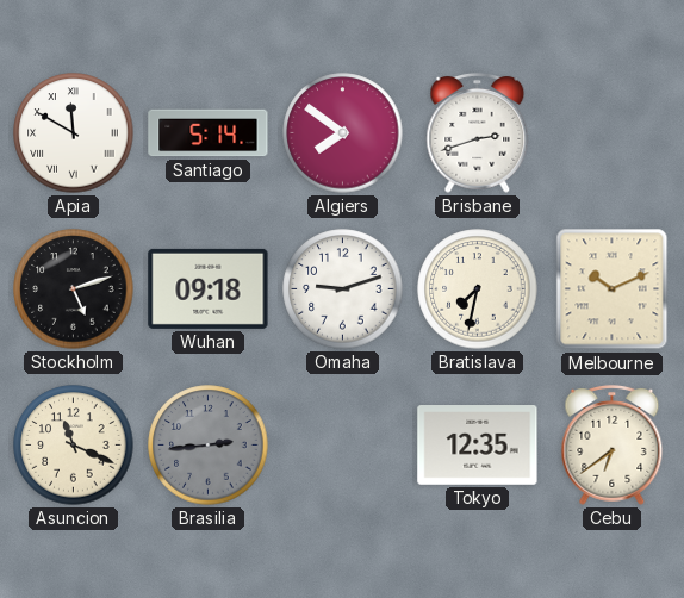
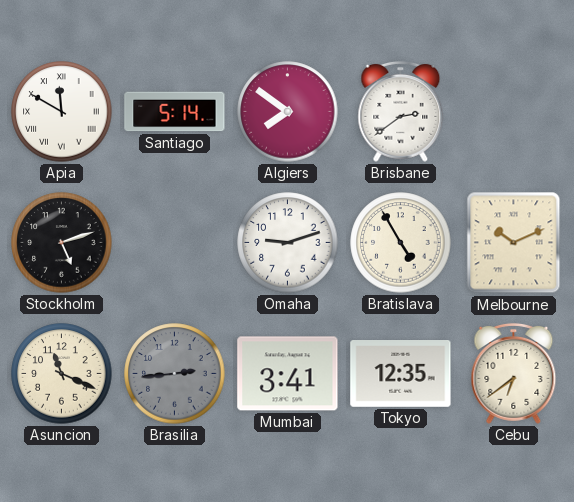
Brisbane: 2:42 -> 2:39 (401, 111)
Wuhan: 09:18 -> none (209, 288)
Bratislava: 7:32 -> 4:55 (401, 243)
Mumbai: none -> 3:41 (288, 374)
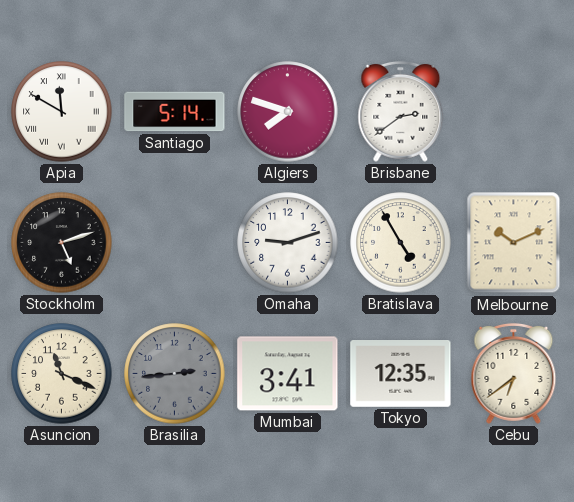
Algiers: 7:51 -> 7:48 (288, 112)
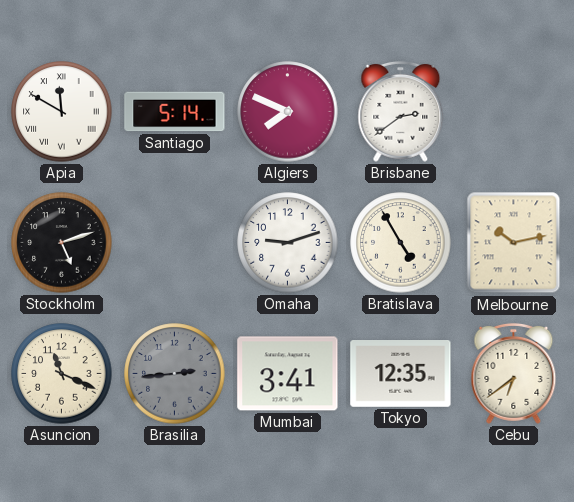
Algiers: 7:48 -> 7:49 (288, 112)
Melbourne: 10:11 -> 10:13 (514, 243)
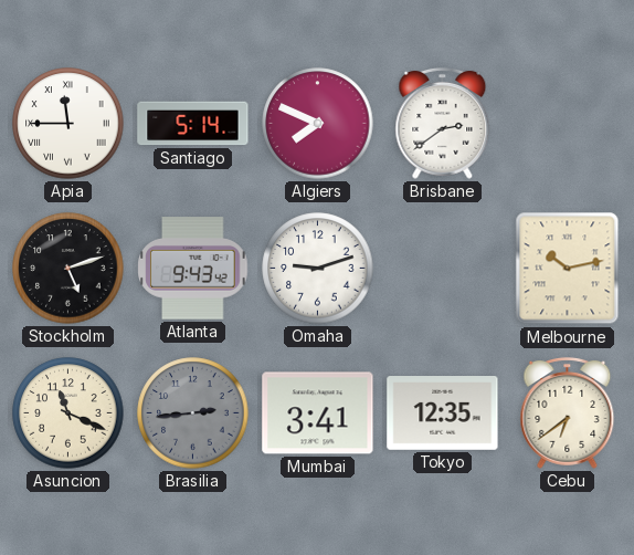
Apia: 11:50 -> 11:45 (68, 124)
Atlanta: none -> 9:43 (193, 269)
Bratislava: 4:55 -> none (401, 243)
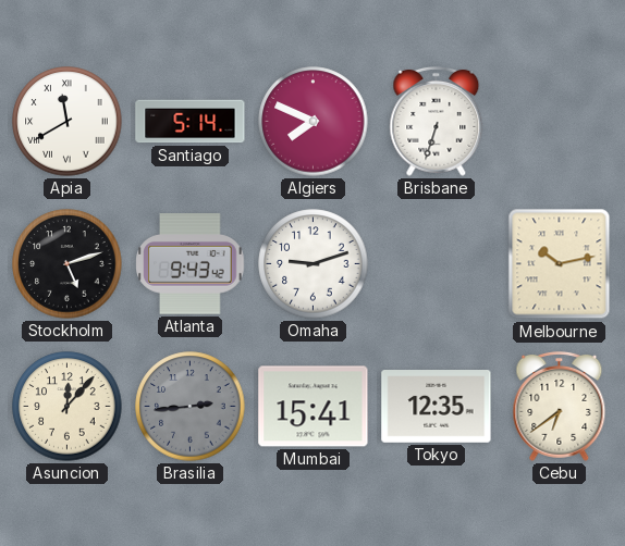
Apia: 11:45 -> 11:40 (68, 122)
Brisbane: 2:39 -> 6:33 (437, 121)
Asuncion: 11:19 -> 12:07 (68, 407)
Mumbai: 3:41 -> 15:41 (314, 407)
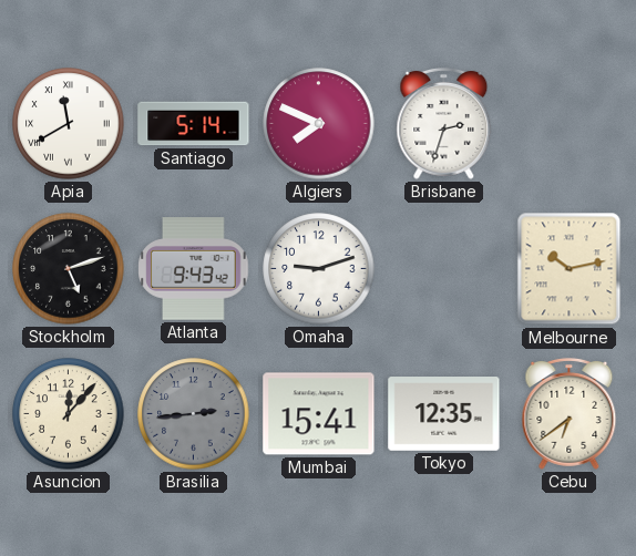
Brisbane: 6:33 -> 2:33 (444, 123)
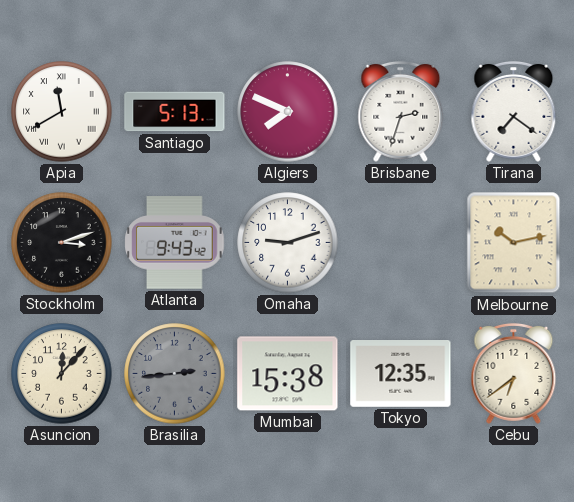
Santiago: 5:14 -> 5:13 (175, 112)
Tirana: none -> 7:21 (514, 111)
Stockholm: 5:12 -> 3:12 (62, 243)
Mumbai: 15:41 -> 15:38 (288, 374)
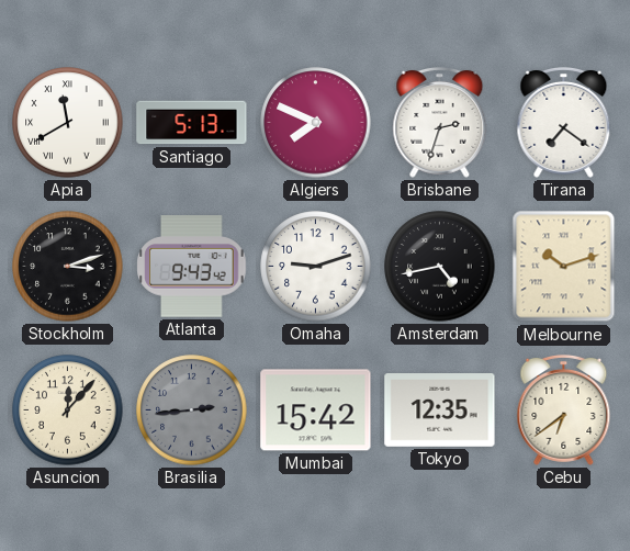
Amsterdam: none -> 4:43 (440, 267)
Melbourne: 10:13 -> 10:12 (564, 267)
Mumbai: 15:38 -> 15:42 (316, 411)
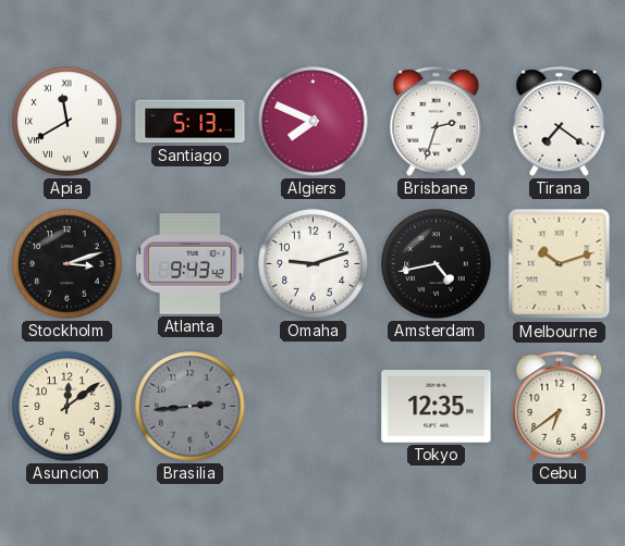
Asuncion: 12:07 -> 12:09 (68, 407)
Mumbai: 15:42 -> none (316, 411)
